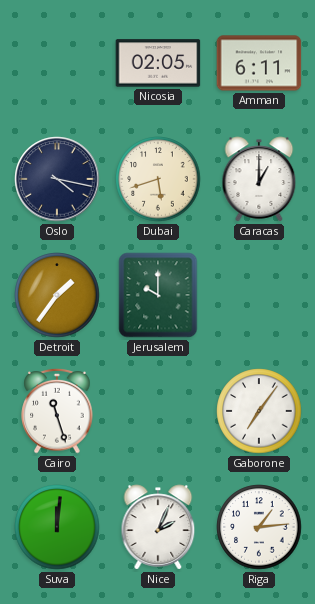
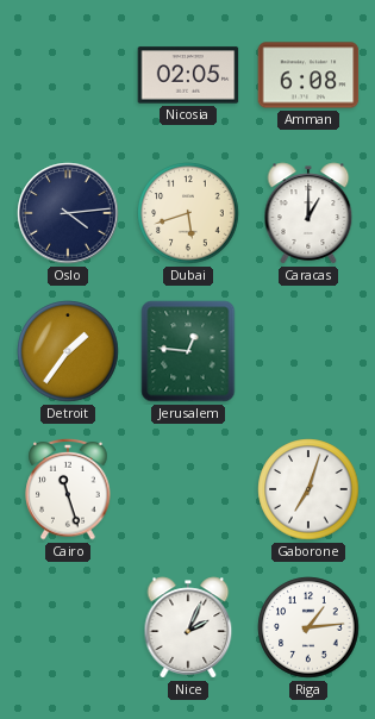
Amman: 6:11 -> 6:08 (308, 75)
Oslo: 4:17 -> 4:14 (68, 213)
Jerusalem: 10:00 -> 12:46 (188, 351)
Gaborone: 7:06 -> 7:03 (308, 489)
Suva: 12:01 -> none (57, 527)
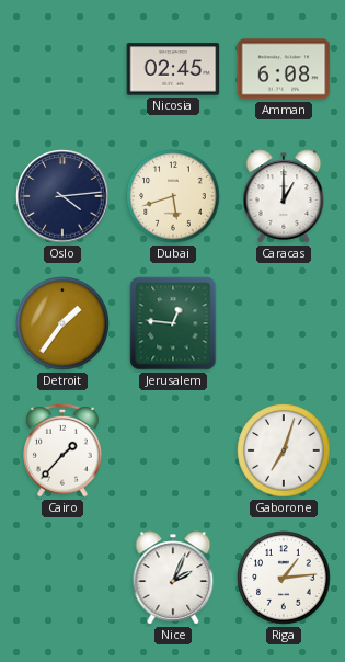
Nicosia: 02:05 -> 02:45 (173, 69)
Cairo: 11:27 -> 1:37 (62, 452)
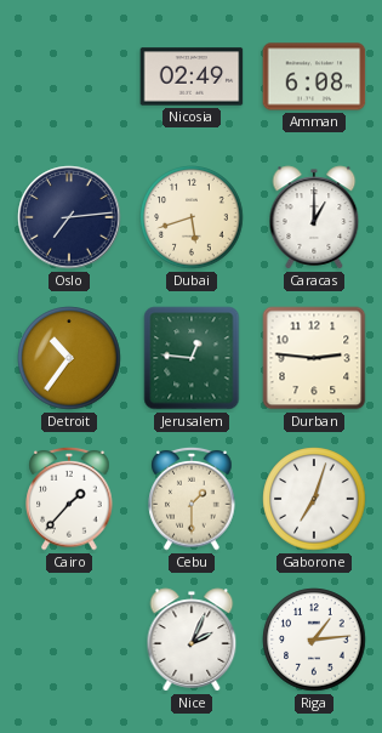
Nicosia: 02:45 -> 02:49 (192, 76)
Oslo: 4:14 -> 7:14 (69, 217)
Detroit: 1:36 -> 10:36 (69, 358)
Durban: none -> 2:46 (314, 358)
Cebu: none -> 1:30 (192, 500)
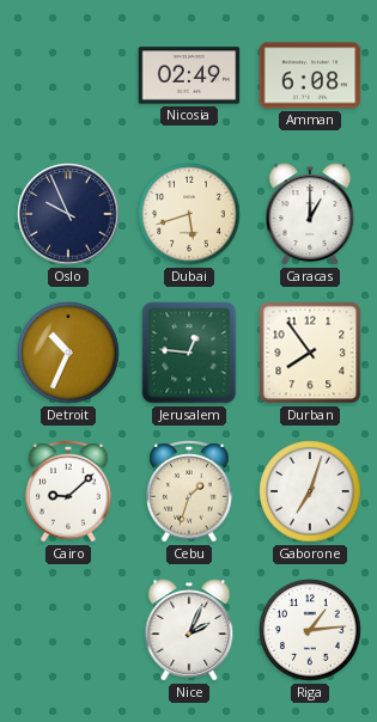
Oslo: 7:14 -> 9:56 (68, 214)
Detroit: 10:36 -> 10:34 (68, 353)
Durban: 2:46 -> 7:54 (310, 353)
Cairo: 1:37 -> 9:08 (68, 492)
Cebu: 1:30 -> 1:33 (189, 492)
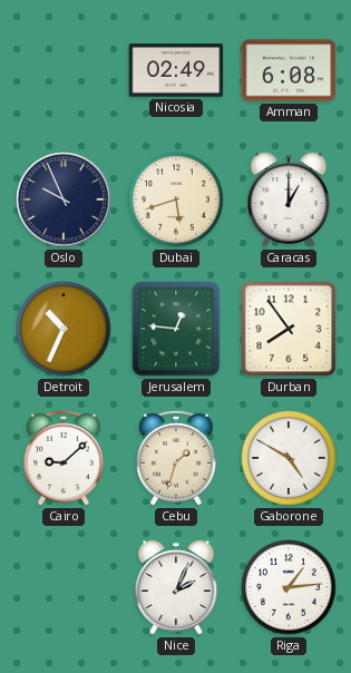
Gaborone: 7:03 -> 4:50 (289, 458)
